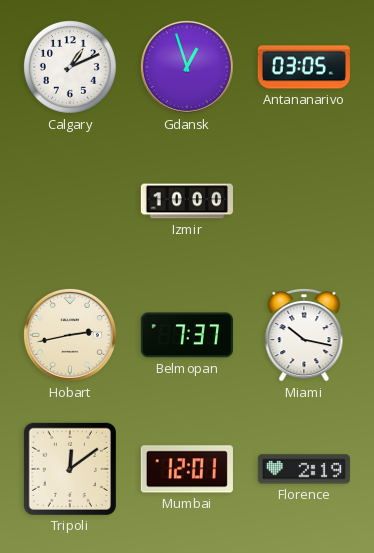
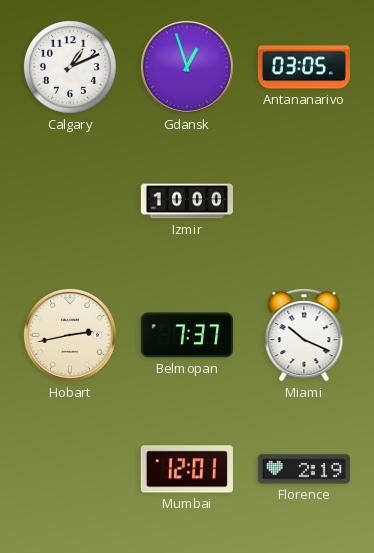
Miami: 10:17 -> 10:19 (304, 335)
Tripoli: 12:09 -> none (70, 469)
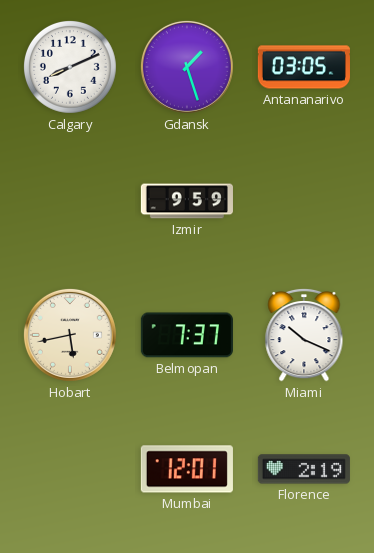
Calgary: 1:11 -> 8:11 (70, 67)
Gdansk: 12:57 -> 1:27 (187, 67)
Izmir: 10:00 -> 9:59 (187, 201)
Hobart: 2:43 -> 5:43 (70, 335)
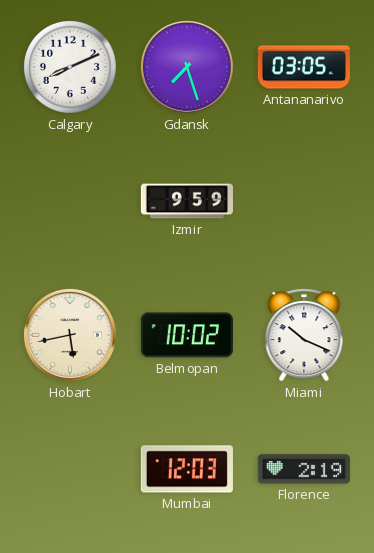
Gdansk: 1:27 -> 7:27 (187, 67)
Belmopan: 7:37 -> 10:02 (187, 335)
Mumbai: 12:01 -> 12:03 (187, 469)
